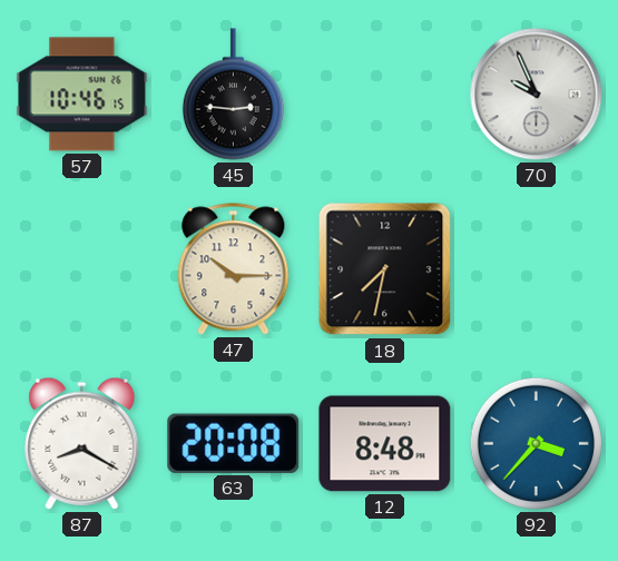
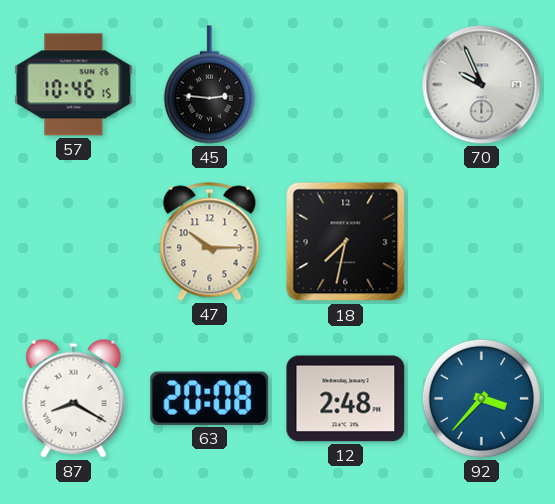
12: 8:48 -> 2:48 (346, 399)
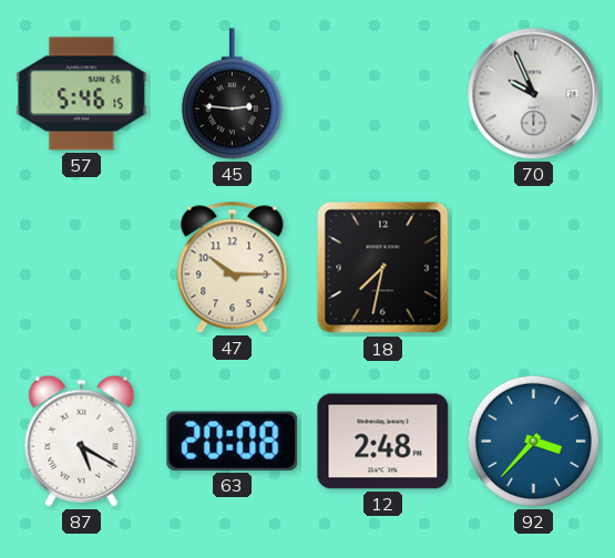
57: 10:46 -> 5:46 (82, 94)
87: 8:20 -> 5:20 (82, 441)
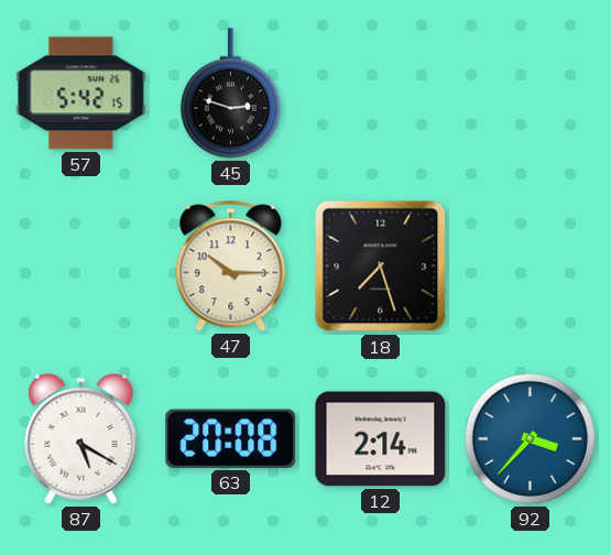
57: 5:46 -> 5:42 (81, 94)
45: 2:46 -> 2:48 (230, 94)
70: 9:56 -> none (534, 94)
18: 7:32 -> 7:27 (381, 266)
12: 2:48 -> 2:14 (381, 439)
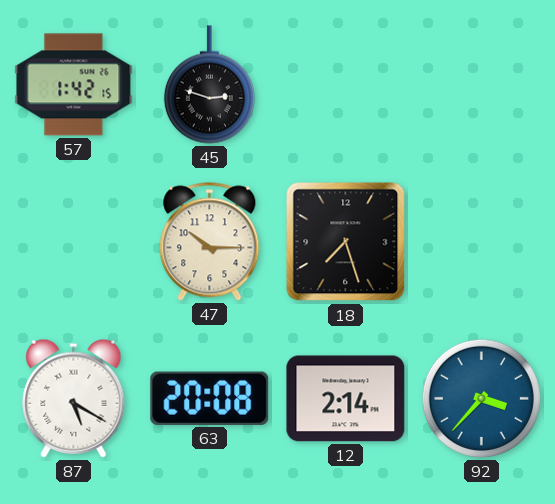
57: 5:42 -> 1:42 (74, 85)
